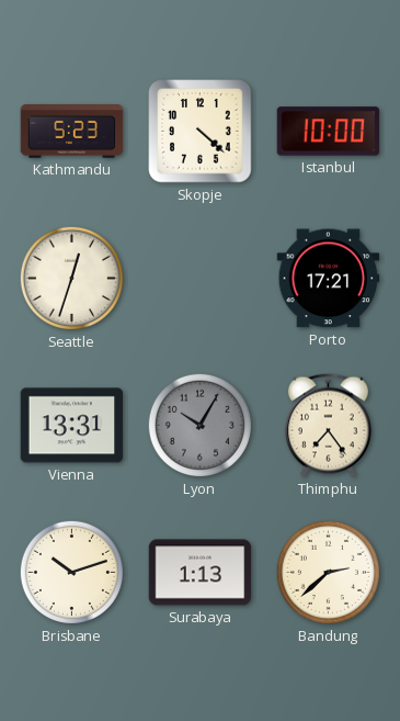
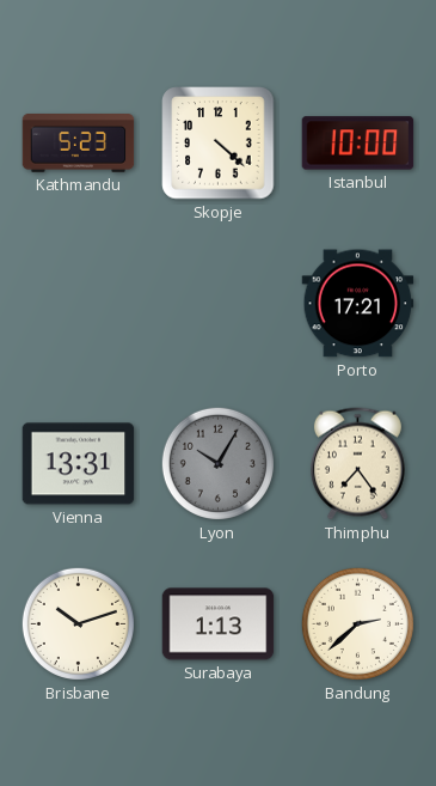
Seattle: 12:33 -> none (71, 278)
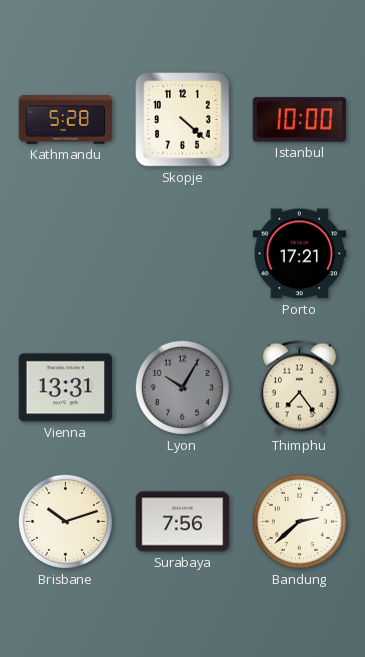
Kathmandu: 5:23 -> 5:28 (66, 120)
Surabaya: 1:13 -> 7:56 (183, 522)
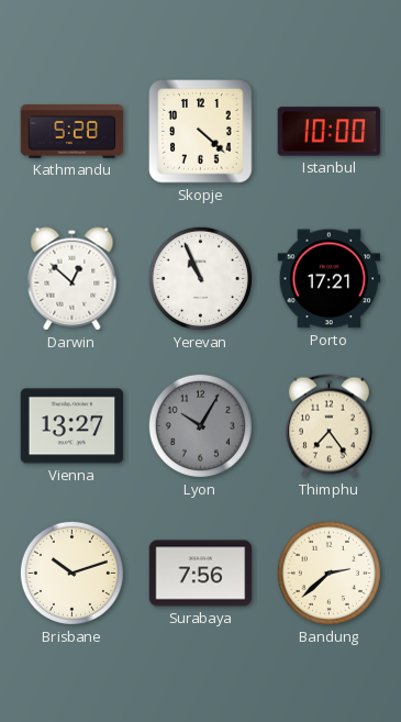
Darwin: none -> 12:52 (73, 279)
Yerevan: none -> 10:56 (200, 278)
Vienna: 13:31 -> 13:27 (73, 426)
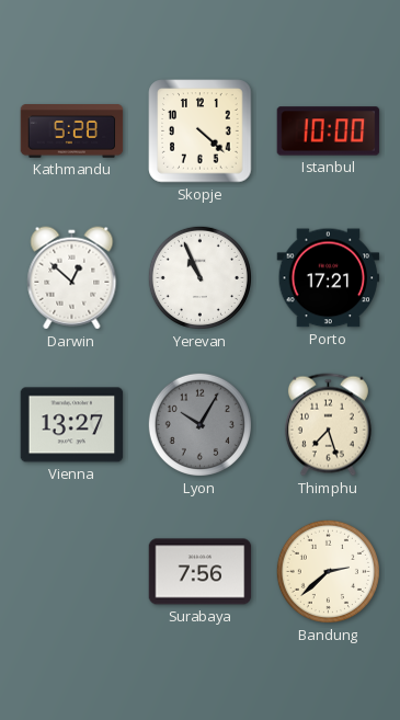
Thimphu: 7:24 -> 7:27 (328, 425)
Brisbane: 10:12 -> none (71, 573)
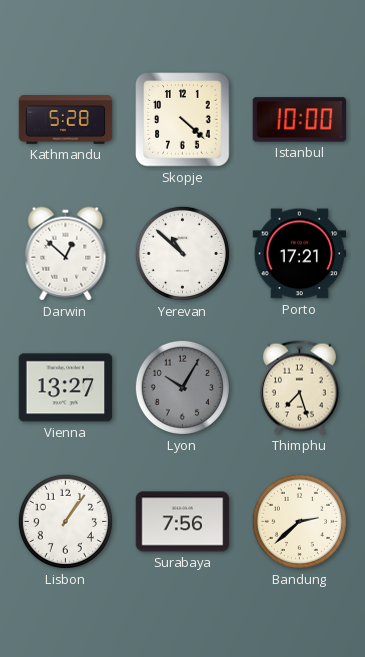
Yerevan: 10:56 -> 10:52 (182, 253)
Lisbon: none -> 1:06 (65, 521)
